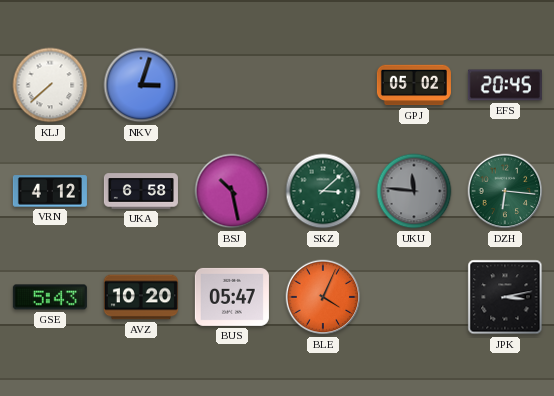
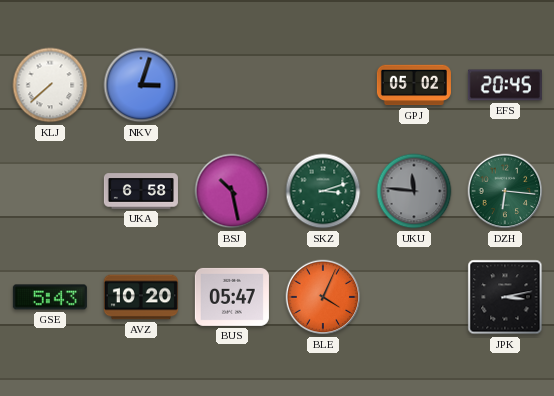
VRN: 4:12 -> none (50, 191)
SKZ: 3:08 -> 3:12 (323, 191)
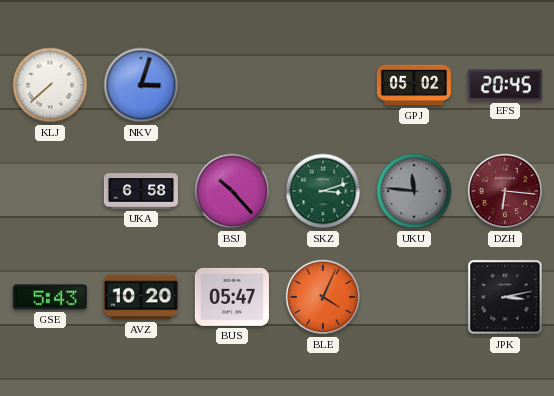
BSJ: 10:28 -> 10:23 (232, 191)
DZH dial: green -> burgundy (505, 191)
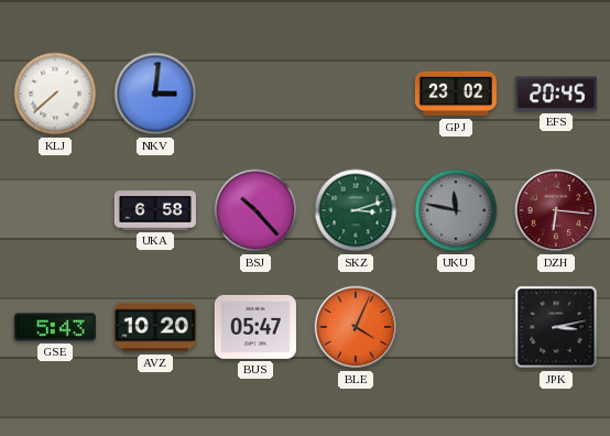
NKV: 3:03 -> 3:01 (155, 94)
GPJ: 05:02 -> 23:02 (456, 94)
UKU: 11:46 -> 11:47 (456, 210)
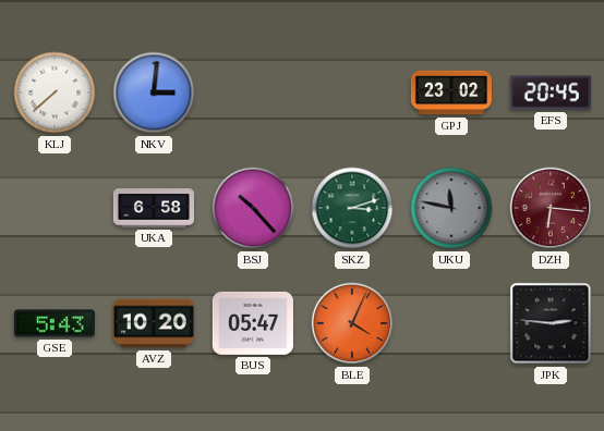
JPK: 3:13 -> 2:46 (551, 323)
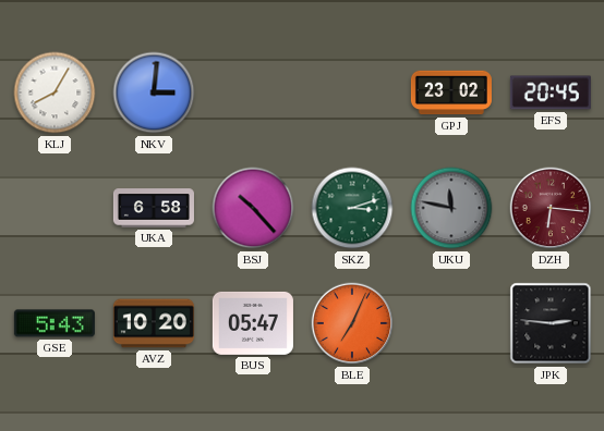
KLJ: 7:38 -> 8:05 (55, 93)
BLE: 4:04 -> 7:04 (352, 323)
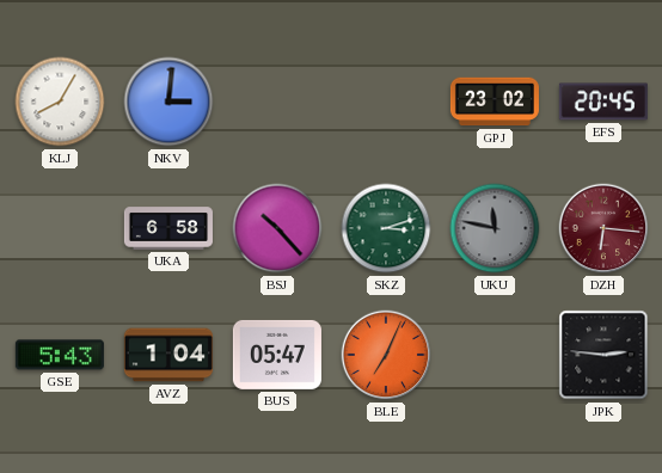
AVZ: 10:20 -> 1:04 (168, 355)
